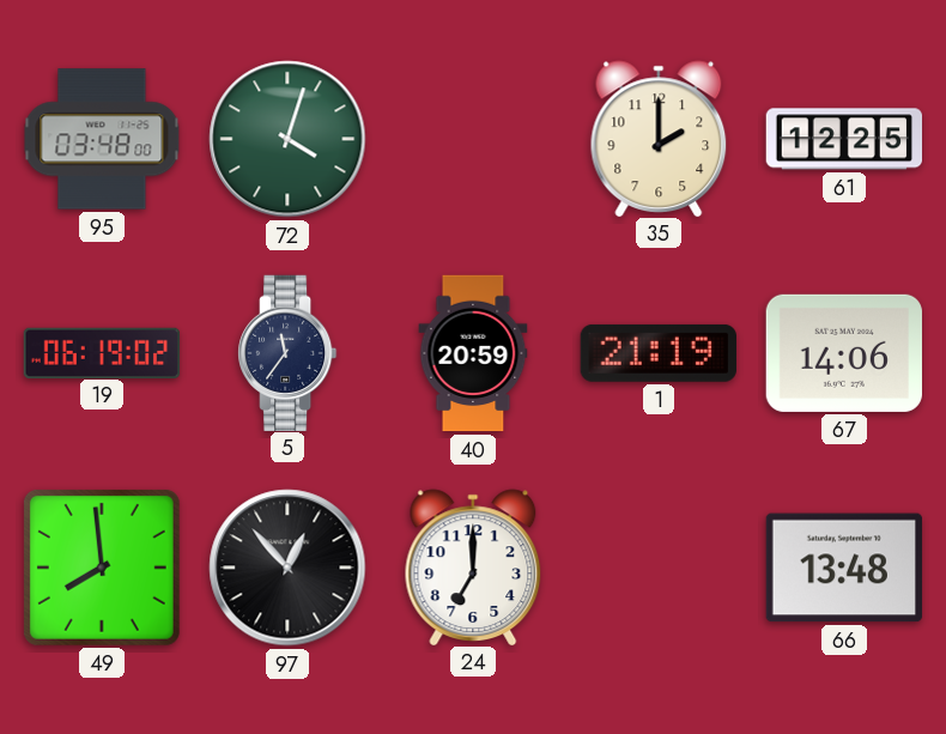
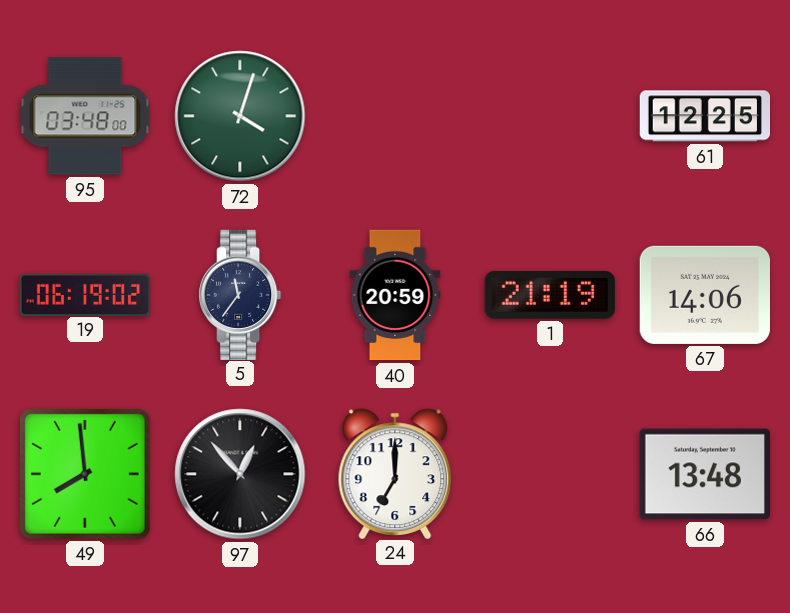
35: 2:00 -> none (659, 138)
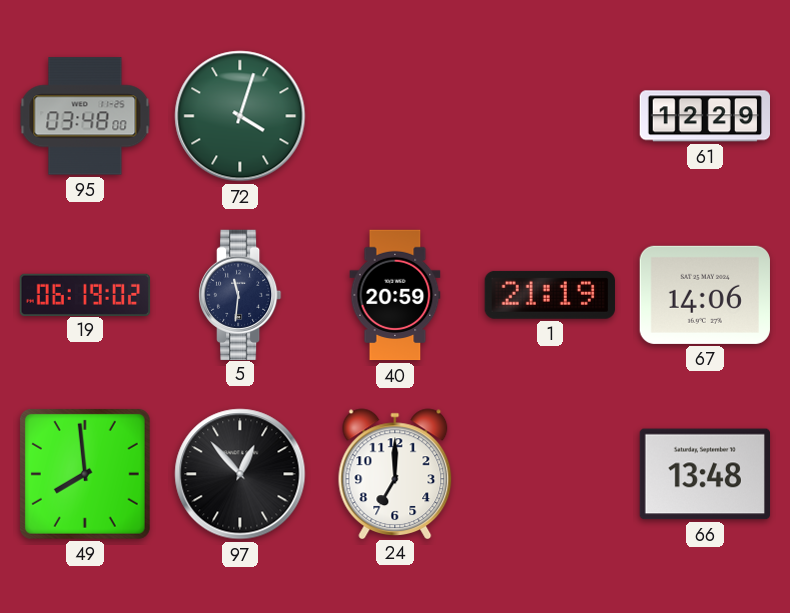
61: 12:25 -> 12:29 (704, 116)
5: 11:36 -> 11:31 (241, 294)
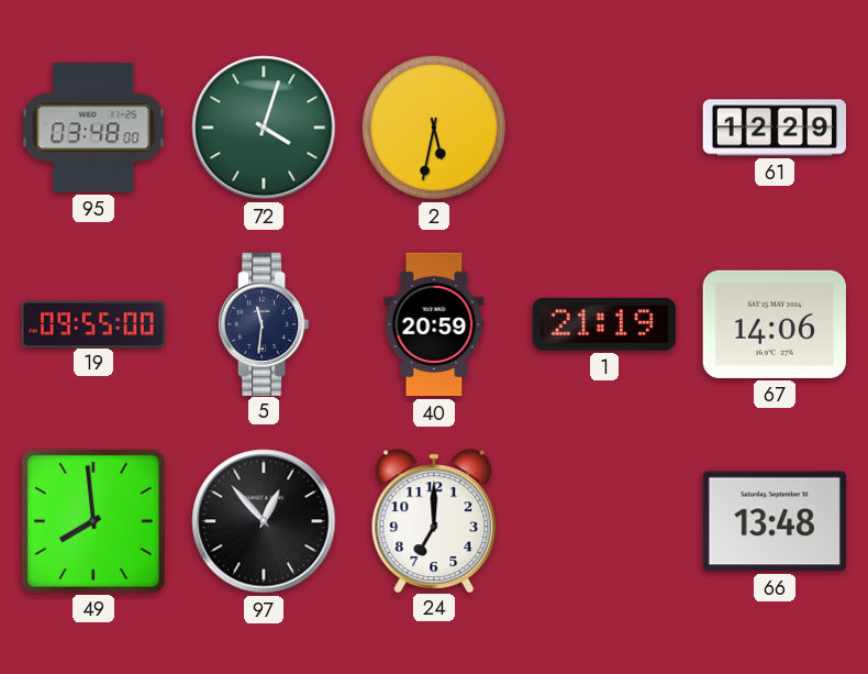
2: none -> 5:32 (434, 128)
19: 06:19 -> 09:55 (93, 323)
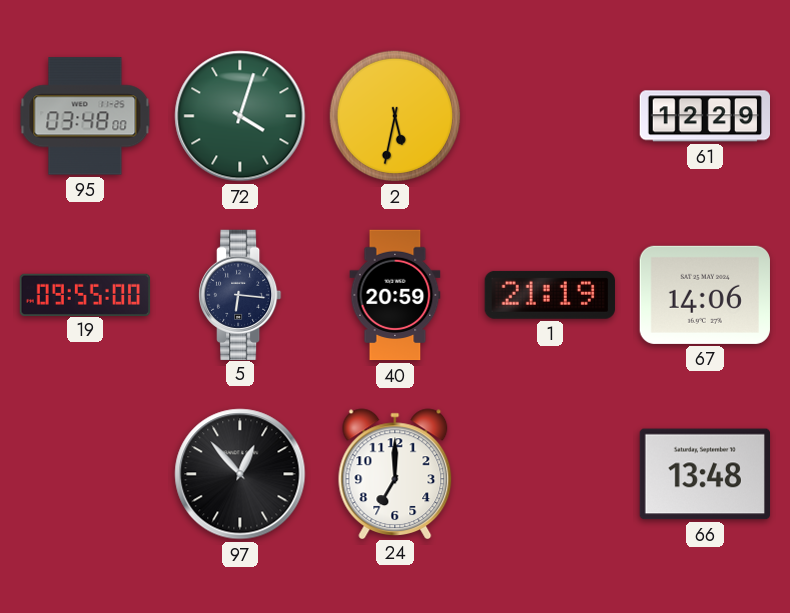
5: 11:31 -> 6:16 (241, 294)
49: 7:59 -> none (93, 521)
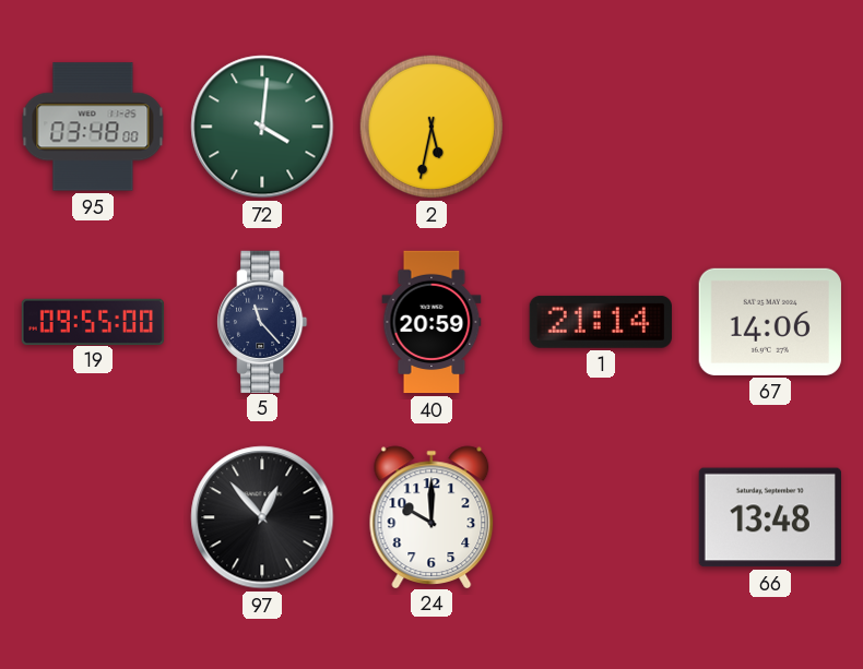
72: 4:03 -> 4:01 (262, 127)
61: 12:29 -> none (704, 116)
5: 6:16 -> 11:23 (263, 321)
1: 21:19 -> 21:14 (601, 322)
24: 7:00 -> 10:00 (431, 516)
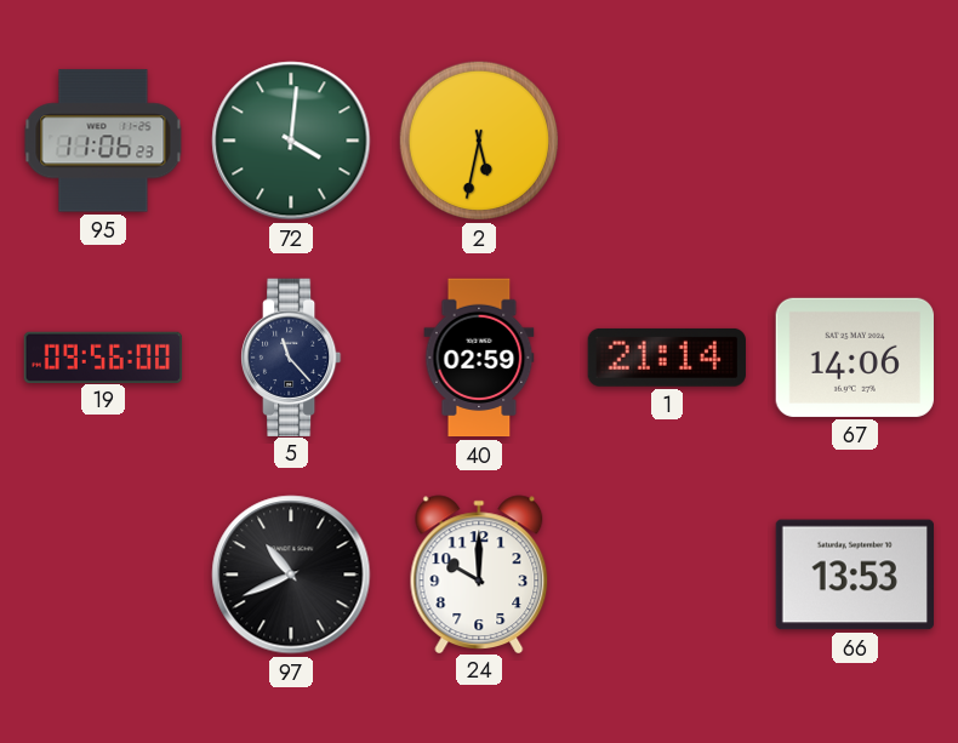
95: 03:48 -> 11:06 (103, 141)
19: 09:55 -> 09:56 (103, 356)
40: 20:59 -> 02:59 (479, 358)
97: 12:53 -> 10:41 (291, 575)
66: 13:48 -> 13:53 (854, 575)
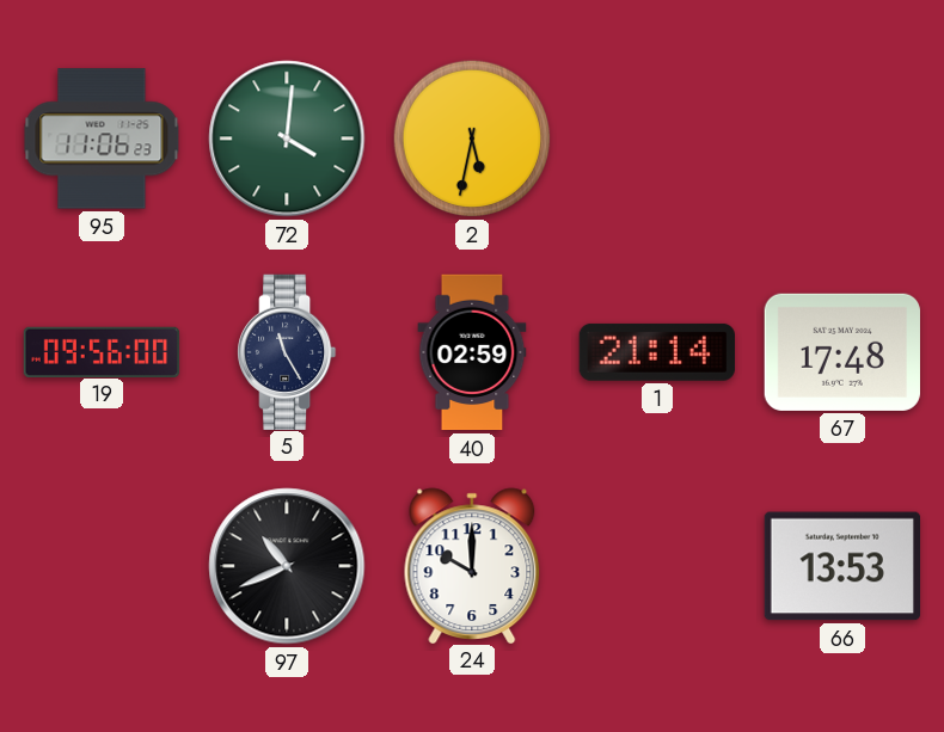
5: 11:23 -> 11:25 (288, 351)
67: 14:06 -> 17:48 (842, 352)
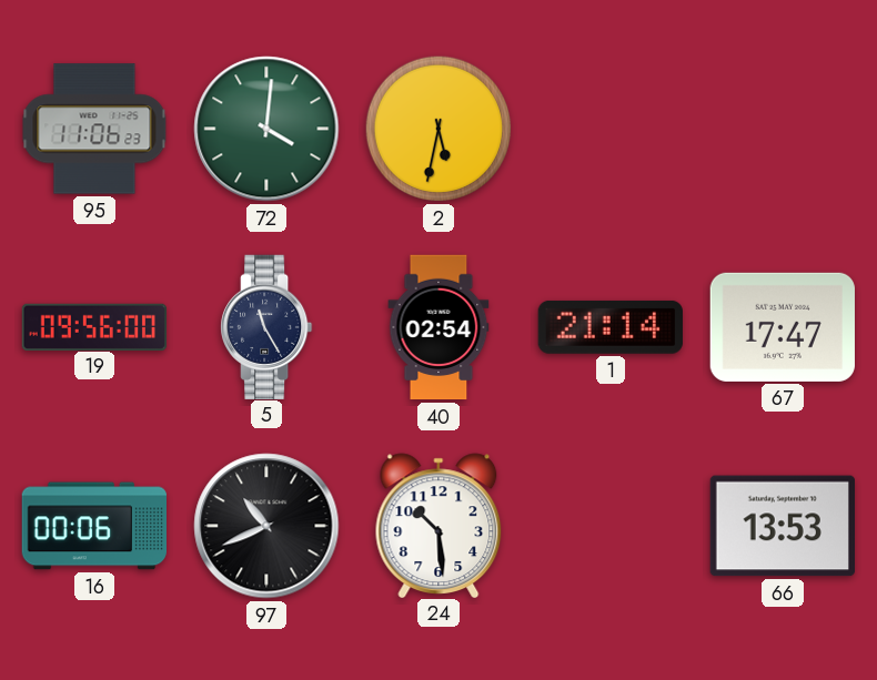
40: 02:59 -> 02:54 (438, 327)
67: 17:48 -> 17:47 (783, 327)
16: none -> 00:06 (93, 526)
24: 10:00 -> 10:29 (438, 525)
